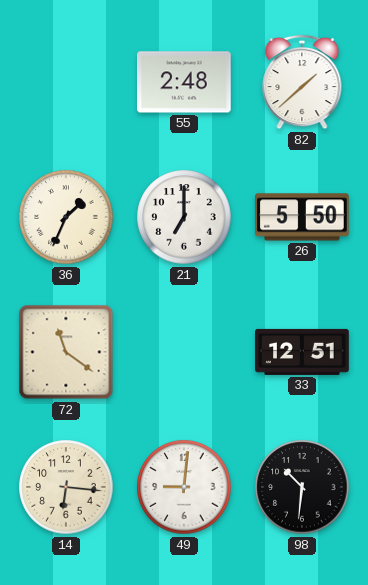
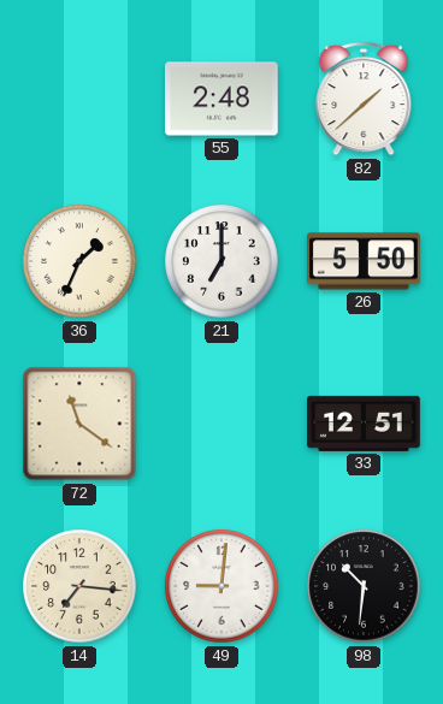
14: 6:16 -> 7:16 (79, 586)
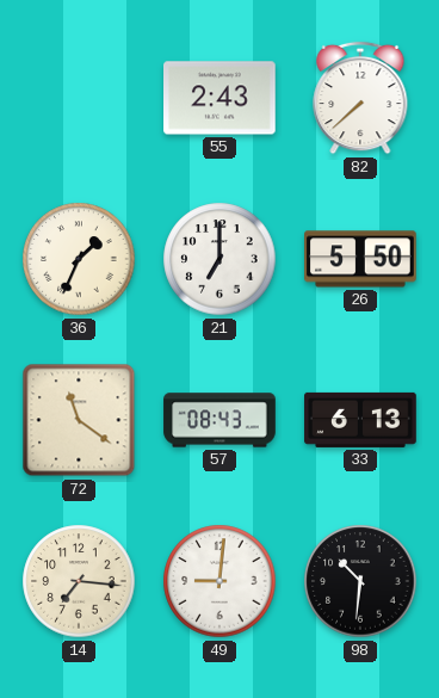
55: 2:48 -> 2:43 (221, 98)
82: 1:38 -> 7:38 (360, 98)
57: none -> 08:43 (219, 420)
33: 12:51 -> 6:13 (360, 420)
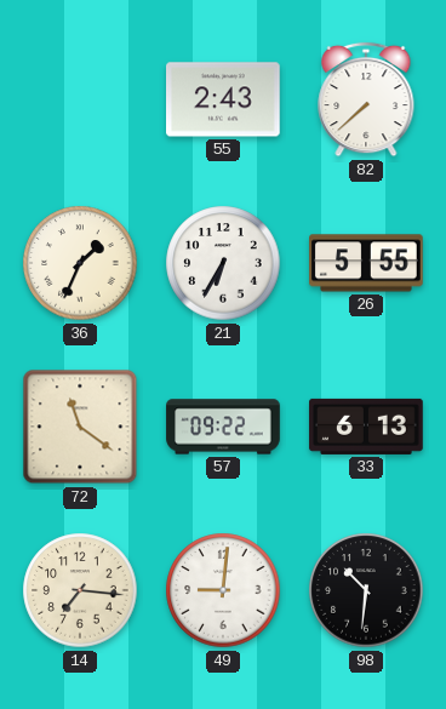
21: 7:00 -> 6:35 (223, 263)
26: 5:50 -> 5:55 (366, 263)
57: 08:43 -> 09:22 (223, 427)
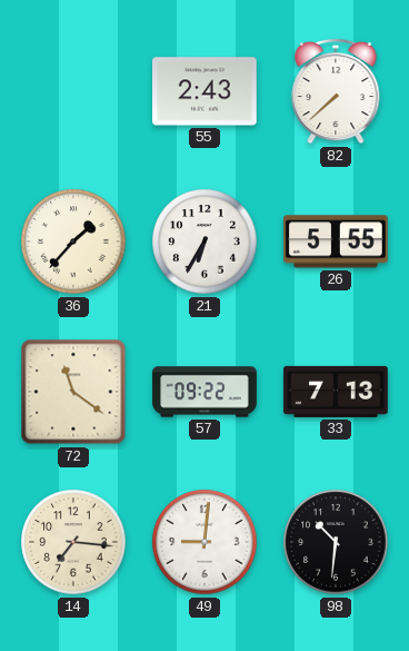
36: 1:34 -> 1:37 (73, 241)
33: 6:13 -> 7:13 (336, 392)
